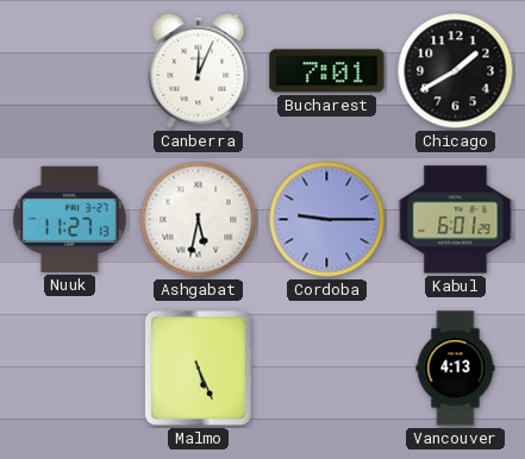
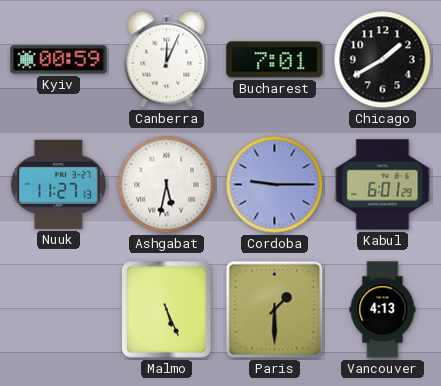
Kyiv: none -> 00:59 (59, 60)
Paris: none -> 1:30 (275, 310)
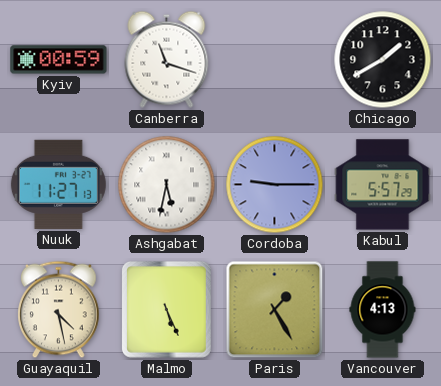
Canberra: 12:04 -> 11:18 (167, 59)
Bucharest: 7:01 -> none (275, 60)
Kabul: 6:01 -> 5:57 (383, 185)
Guayaquil: none -> 4:28 (59, 310)
Paris: 1:30 -> 1:25 (275, 310)
